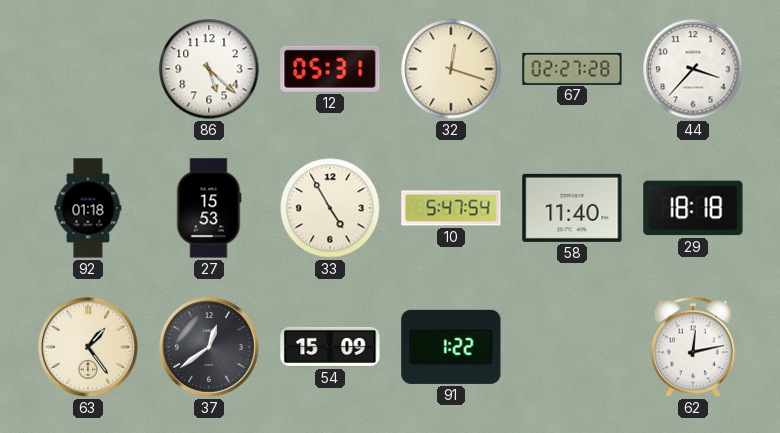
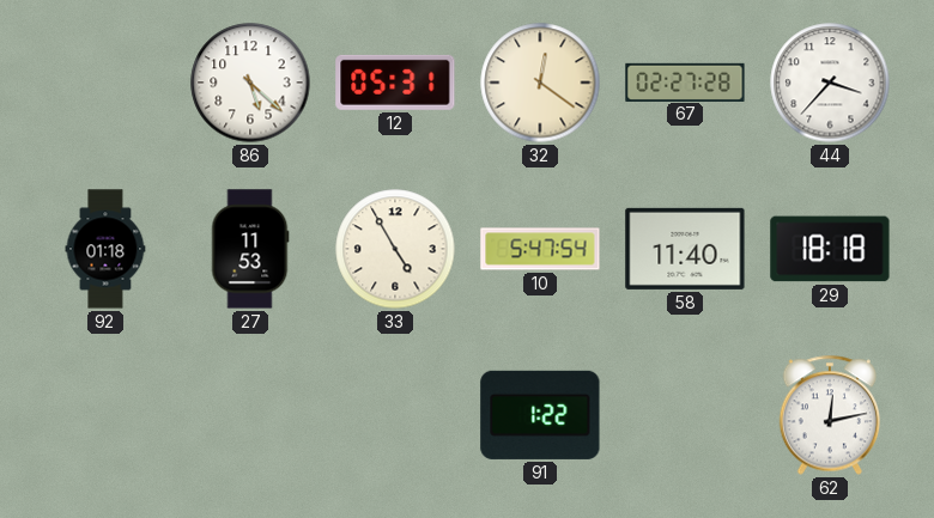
32: 12:18 -> 12:21 (540, 83)
27: 15:53 -> 11:53 (250, 249)
63: 1:24 -> none (88, 347)
37: 12:39 -> none (209, 347)
54: 15:09 -> none (330, 347)
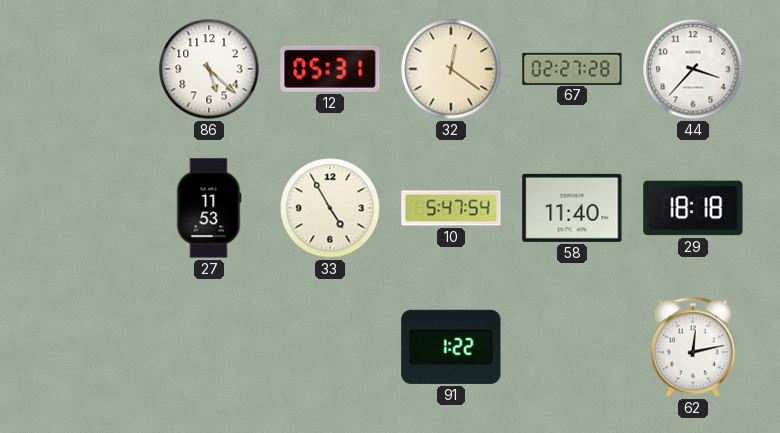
92: 01:18 -> none (105, 249)
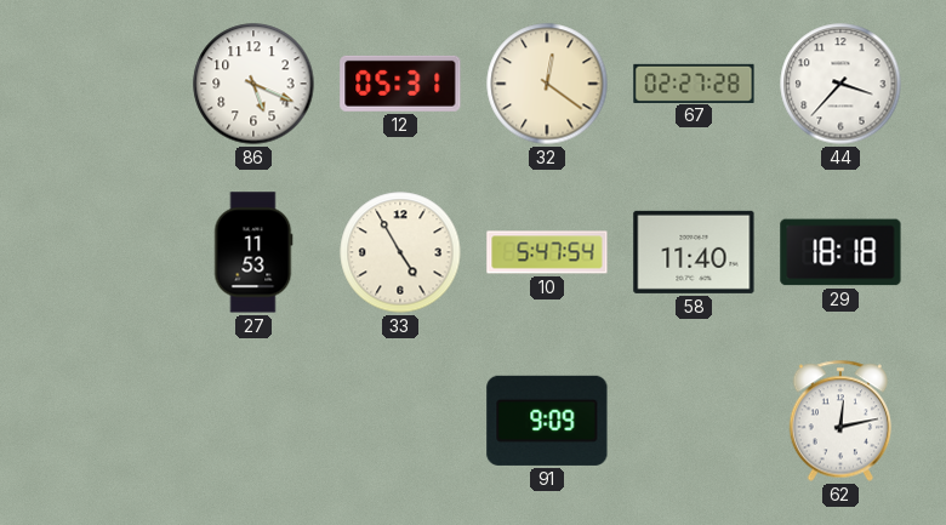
86: 5:22 -> 5:19 (253, 84)
91: 1:22 -> 9:09 (547, 421)
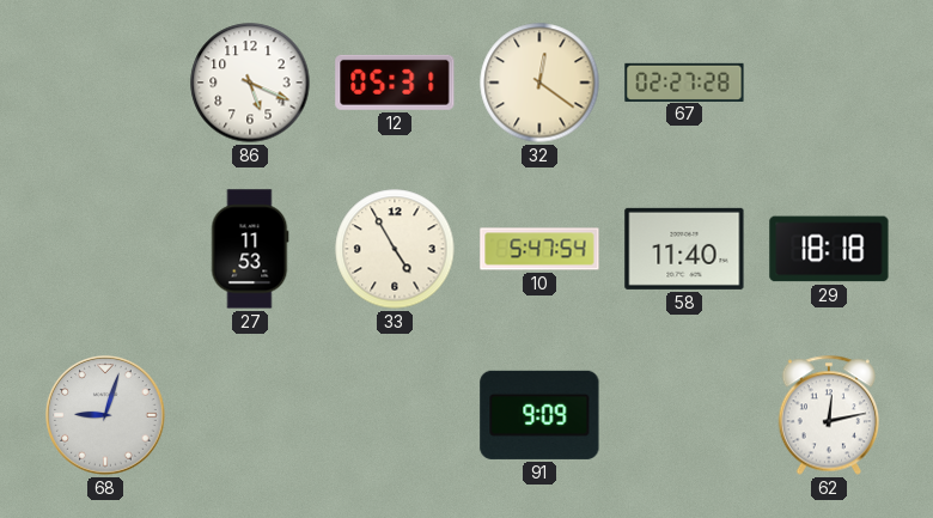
44: 3:37 -> none (840, 84)
68: none -> 9:03 (105, 415)
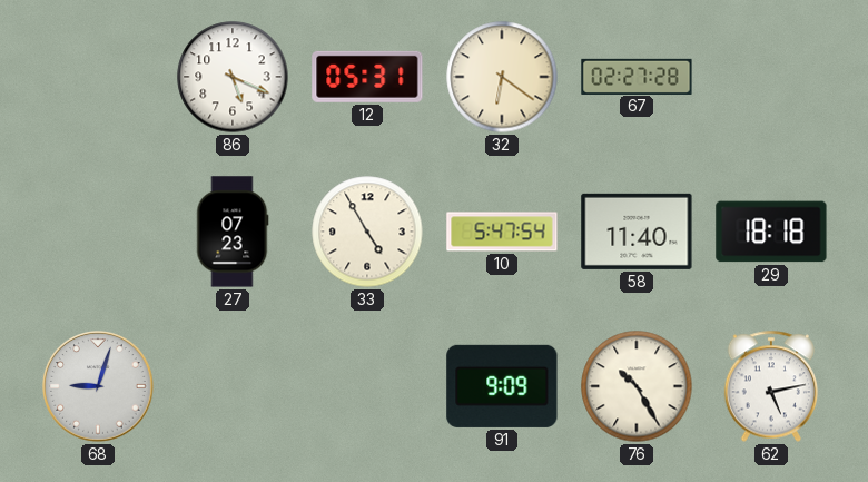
32: 12:21 -> 6:21 (502, 77)
27: 11:53 -> 07:23 (233, 232)
76: none -> 10:25 (637, 386)
62: 12:13 -> 5:13 (771, 386)
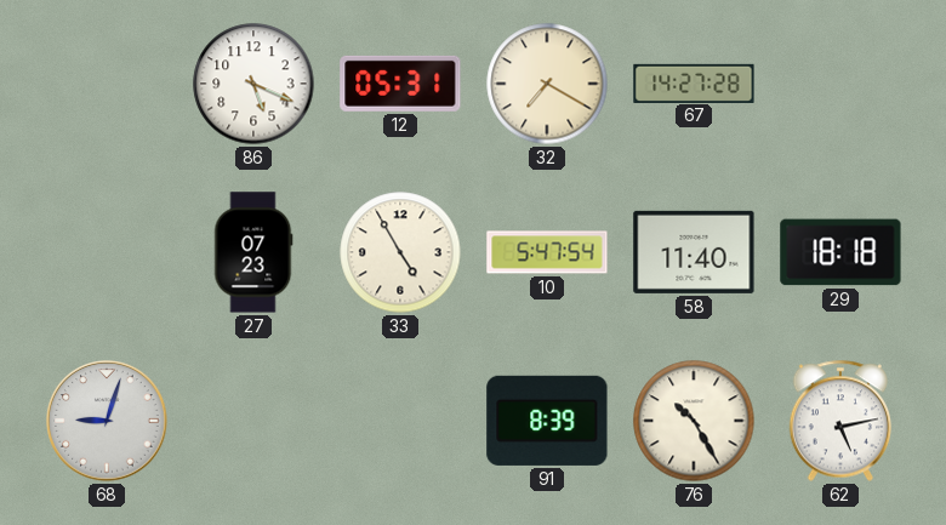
32: 6:21 -> 7:20 (547, 84)
67: 02:27 -> 14:27 (694, 82)
91: 9:09 -> 8:39 (547, 421)
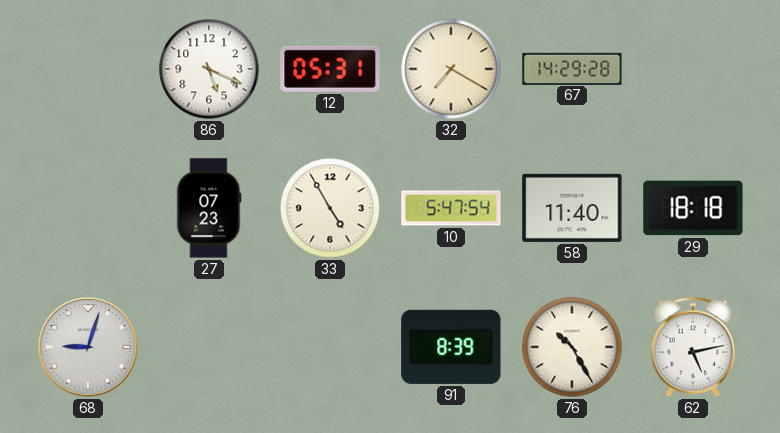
67: 14:27 -> 14:29 (572, 68)
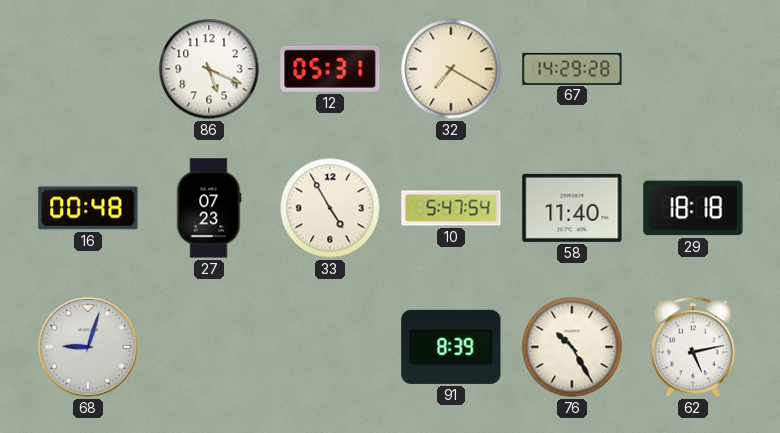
16: none -> 00:48 (88, 208)
